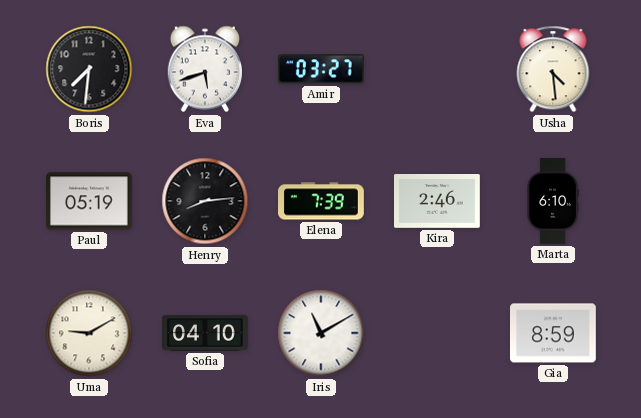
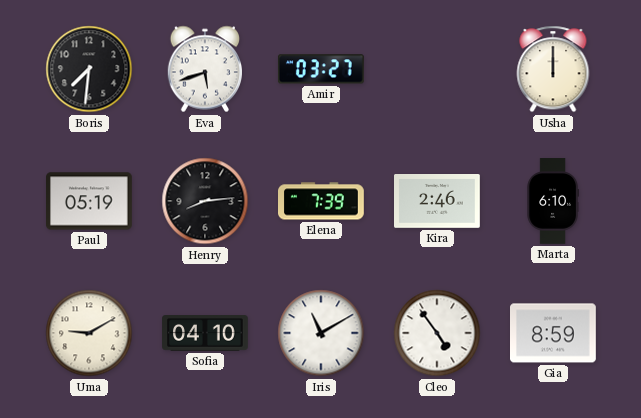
Usha: 4:29 -> 12:00 (553, 69)
Cleo: none -> 4:54 (437, 333)
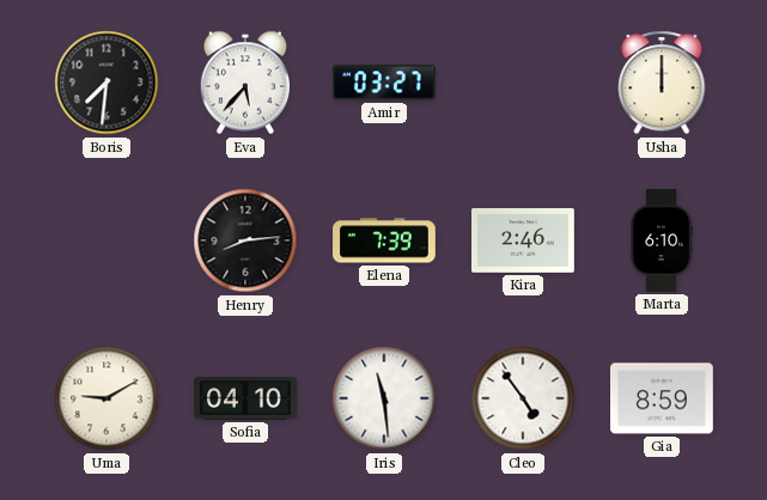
Eva: 5:42 -> 5:37 (244, 83)
Paul: 05:19 -> none (90, 201)
Iris: 11:10 -> 11:29 (384, 398)
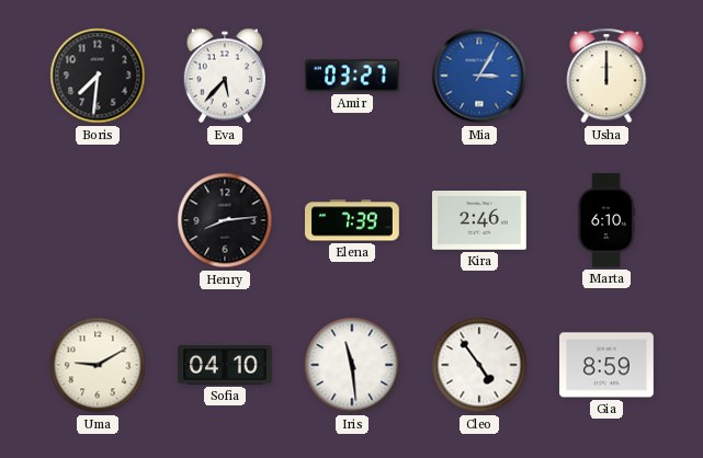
Mia: none -> 3:05 (479, 76)
